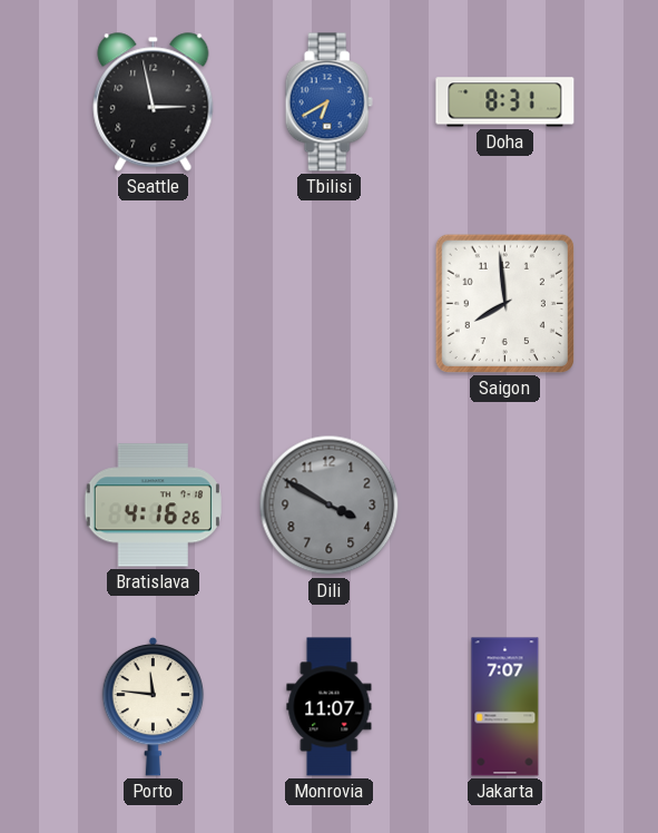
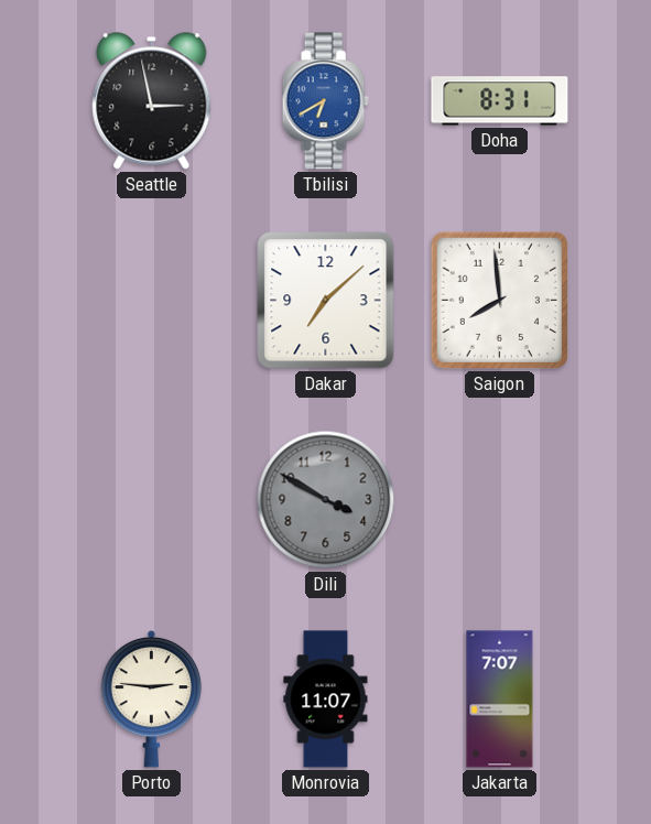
Dakar: none -> 7:08 (326, 301)
Bratislava: 4:16 -> none (153, 506)
Porto: 11:46 -> 2:46 (152, 698)
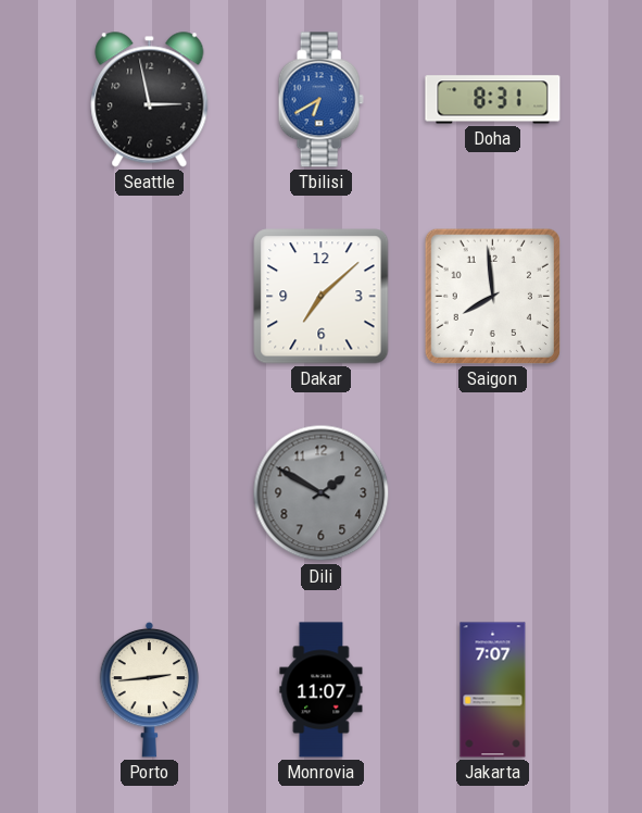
Dili: 3:50 -> 1:50 (322, 493)
Porto: 2:46 -> 2:44 (150, 689)
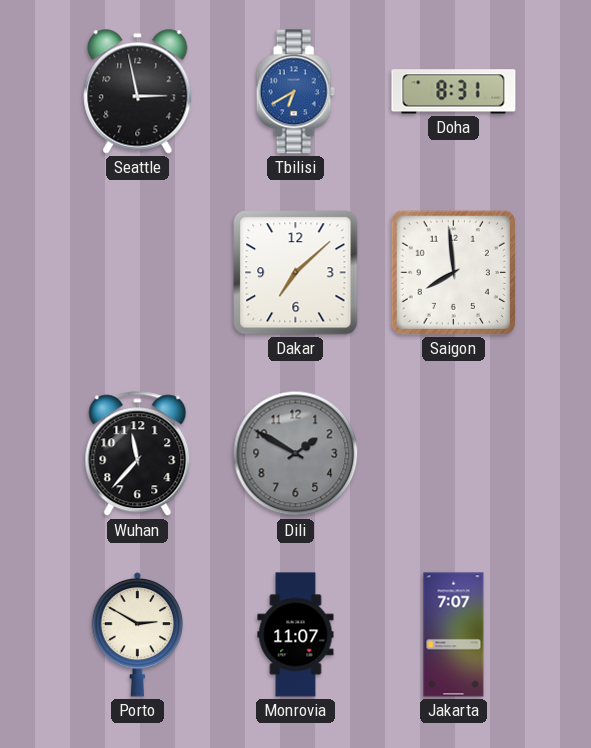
Wuhan: none -> 11:37 (138, 454)
Porto: 2:44 -> 2:50 (138, 634)
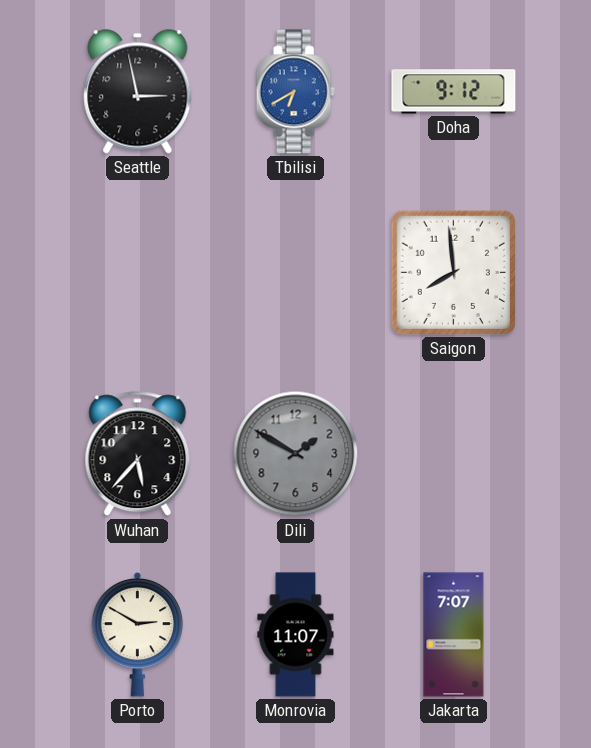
Doha: 8:31 -> 9:12 (454, 92)
Dakar: 7:08 -> none (296, 273)
Wuhan: 11:37 -> 5:37 (138, 454)
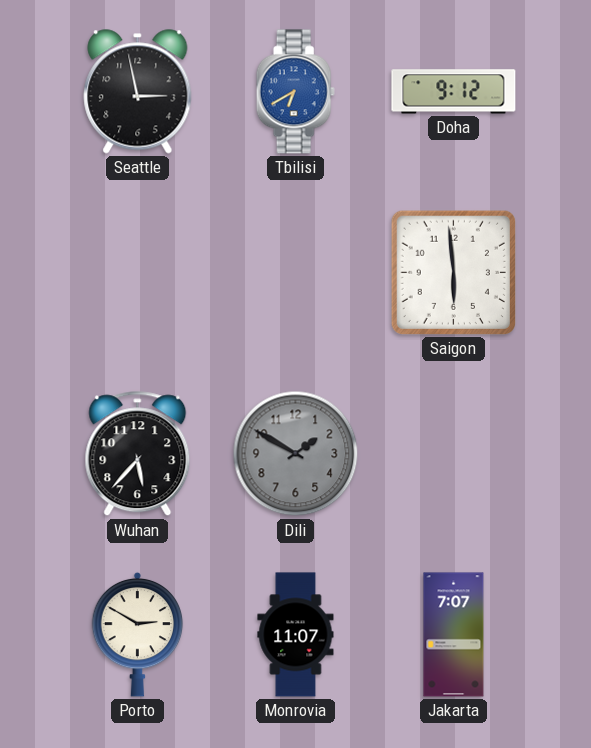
Saigon: 7:59 -> 5:59 (453, 272)
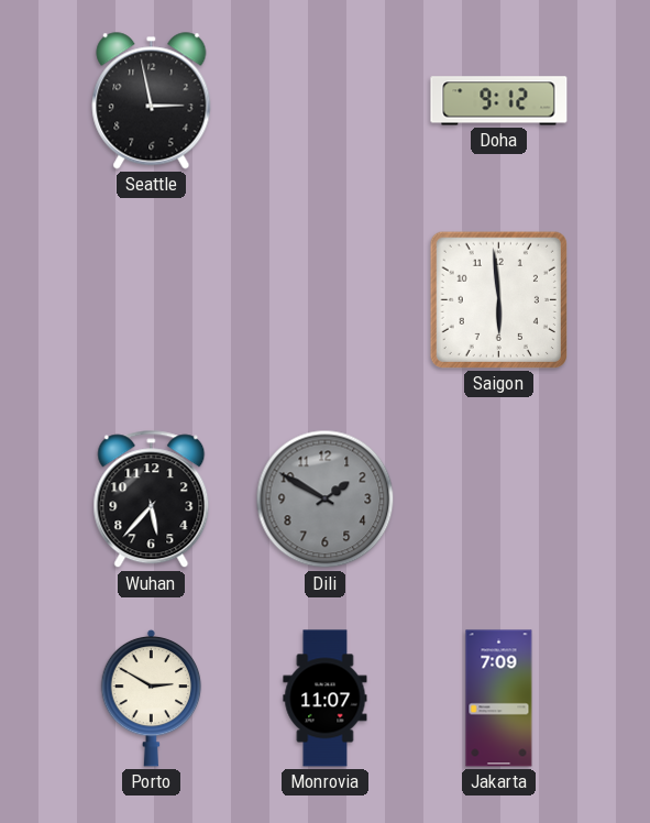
Tbilisi: 6:40 -> none (295, 92)
Jakarta: 7:07 -> 7:09 (499, 699)
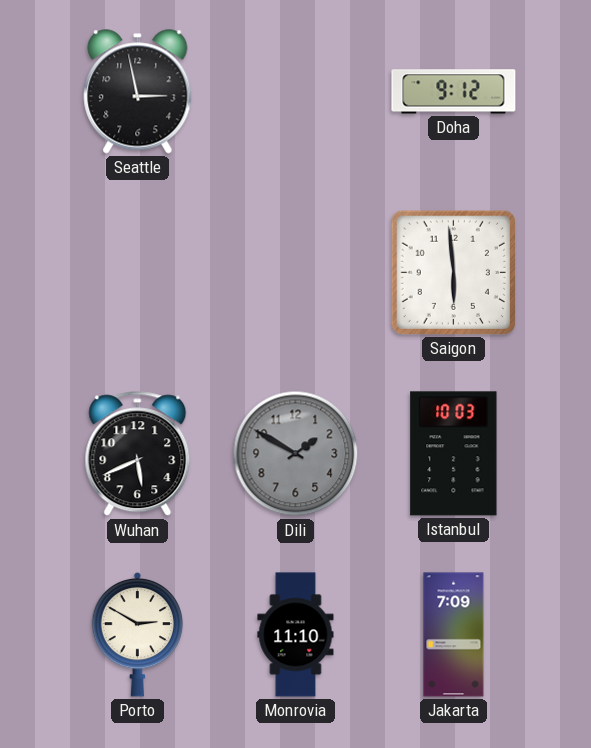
Wuhan: 5:37 -> 5:41 (138, 454)
Istanbul: none -> 10:03 (454, 454)
Monrovia: 11:07 -> 11:10 (296, 635)
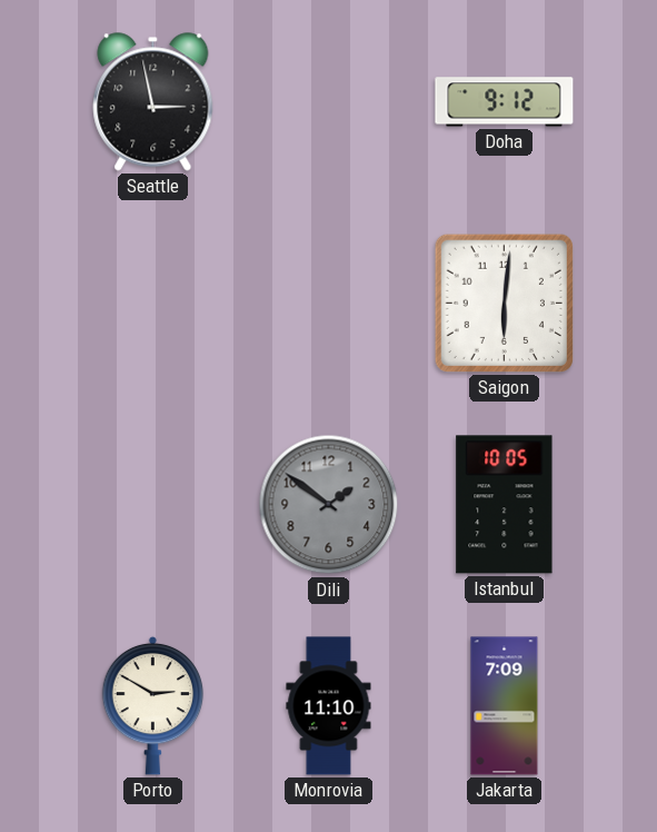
Saigon: 5:59 -> 6:01 (504, 303)
Wuhan: 5:41 -> none (138, 454)
Dili: 1:50 -> 1:51 (329, 505)
Istanbul: 10:03 -> 10:05 (505, 505)
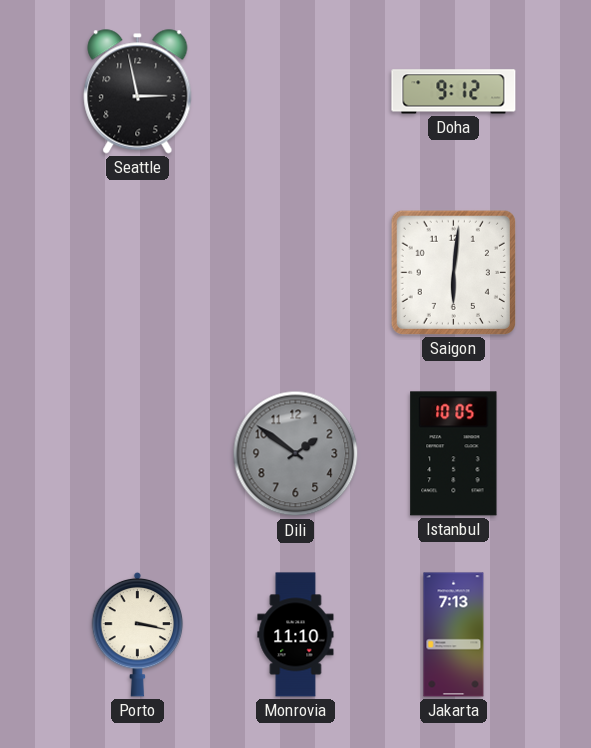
Porto: 2:50 -> 3:17 (138, 634)
Jakarta: 7:09 -> 7:13 (454, 635)
